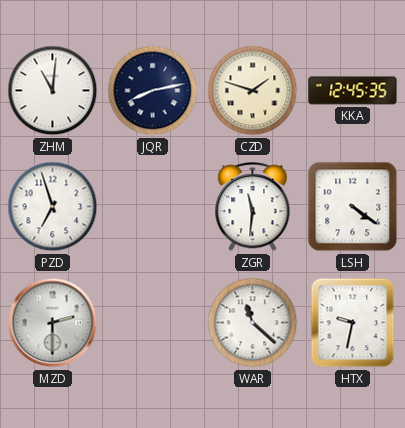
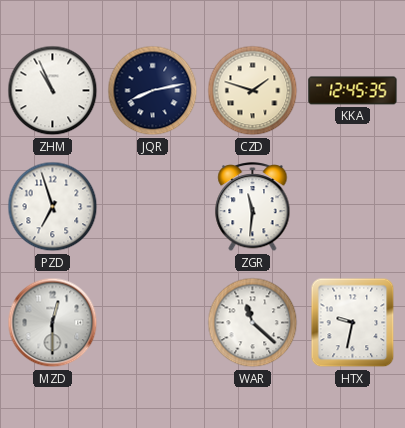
ZHM: 11:01 -> 10:56 (53, 91)
LSH: 4:21 -> none (353, 207)
MZD: 2:30 -> 12:30 (53, 323)
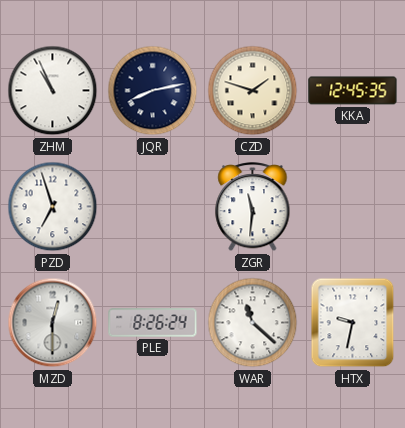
PLE: none -> 8:26 (153, 323)
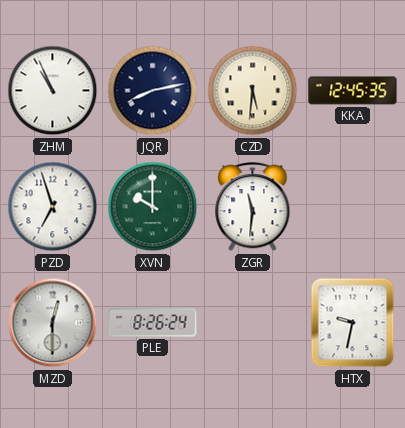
CZD: 1:48 -> 5:31 (253, 91)
XVN: none -> 10:00 (153, 207)
WAR: 11:22 -> none (253, 323)
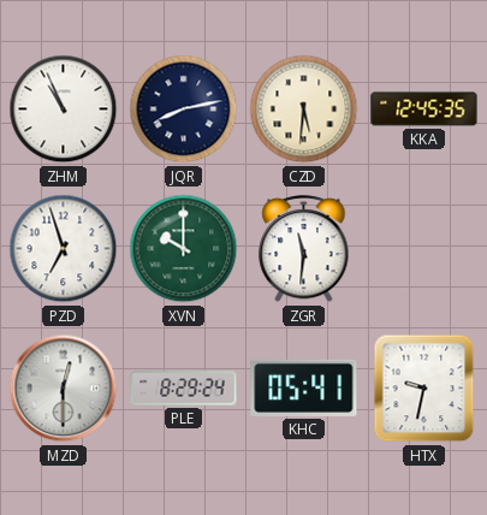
PLE: 8:26 -> 8:29 (184, 389)
KHC: none -> 05:41 (304, 387)
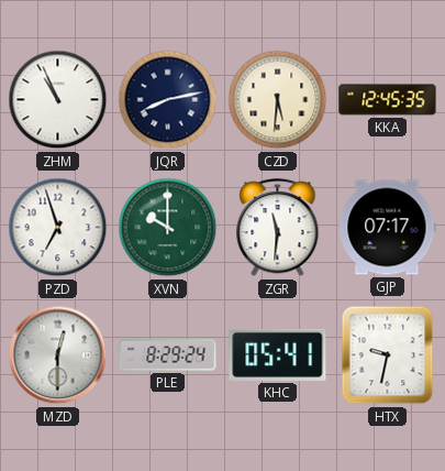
GJP: none -> 07:17 (388, 228)
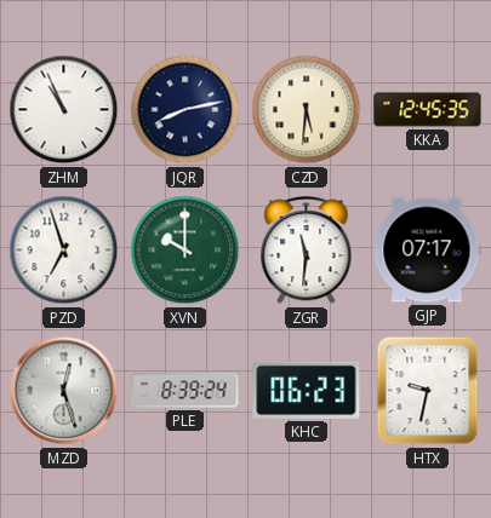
MZD: 12:30 -> 12:27 (64, 391)
PLE: 8:29 -> 8:39 (185, 391)
KHC: 05:41 -> 06:23 (307, 390)
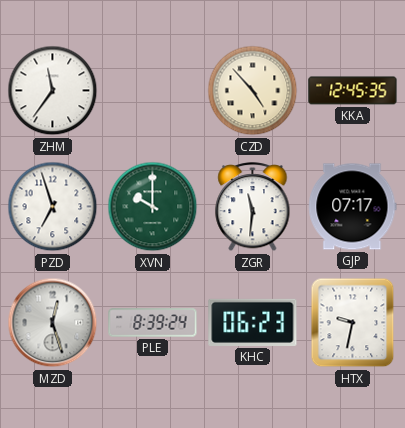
ZHM: 10:56 -> 11:36 (53, 91)
JQR: 8:13 -> none (185, 110)
CZD: 5:31 -> 4:53 (253, 91)
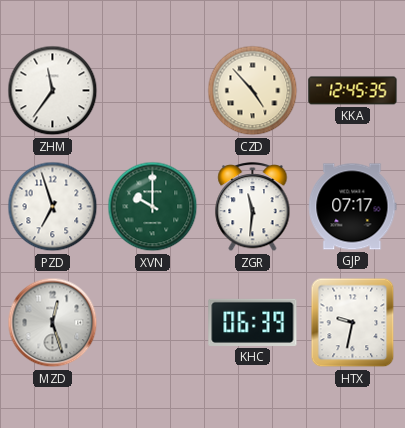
PLE: 8:39 -> none (153, 323)
KHC: 06:23 -> 06:39 (253, 322)
